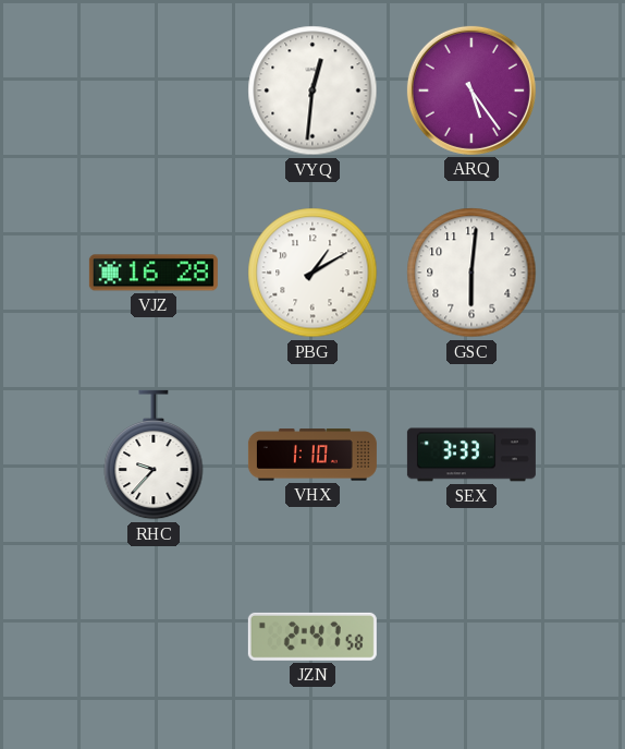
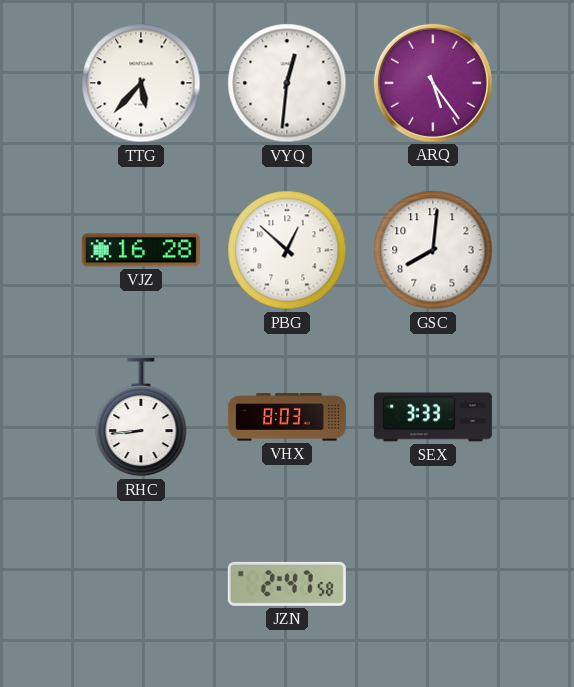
TTG: none -> 5:37 (141, 83)
PBG: 1:10 -> 12:52 (287, 250)
GSC: 6:01 -> 8:01 (433, 250)
RHC: 9:37 -> 8:44 (141, 417)
VHX: 1:10 -> 8:03 (287, 417)
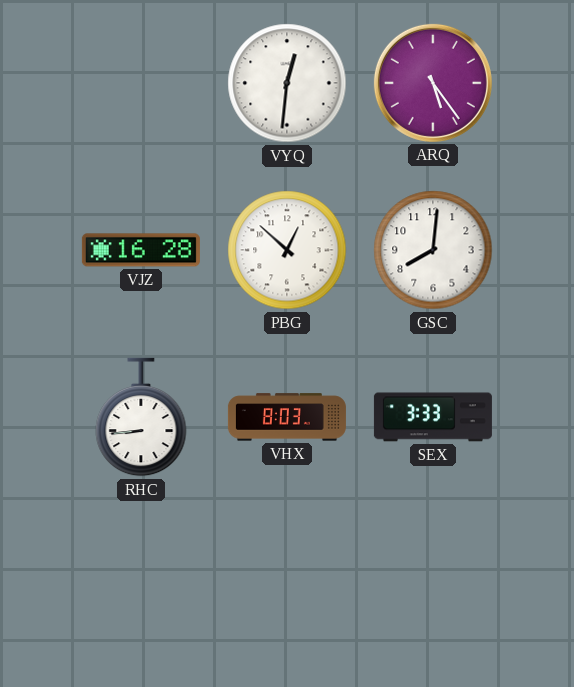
TTG: 5:37 -> none (141, 83)
JZN: 2:47 -> none (287, 584)
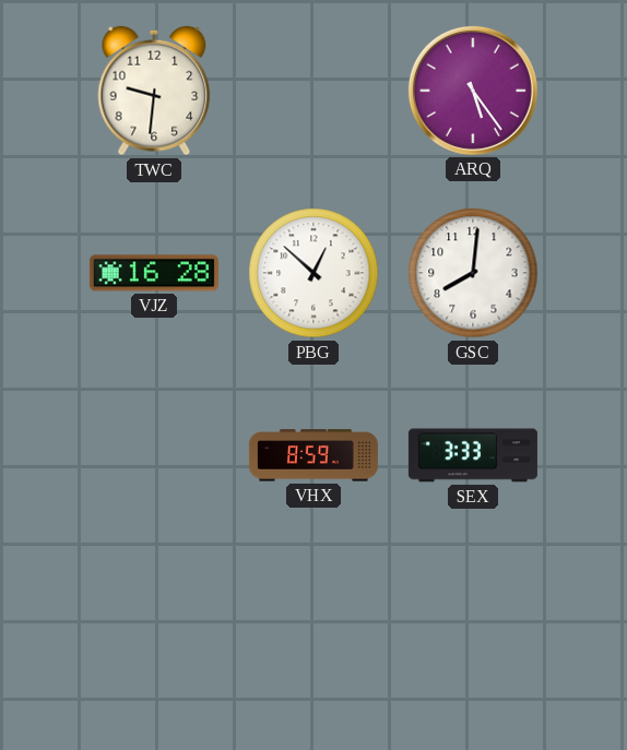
TWC: none -> 9:31 (154, 91)
VYQ: 12:31 -> none (287, 83)
RHC: 8:44 -> none (141, 417)
VHX: 8:03 -> 8:59 (313, 455)
